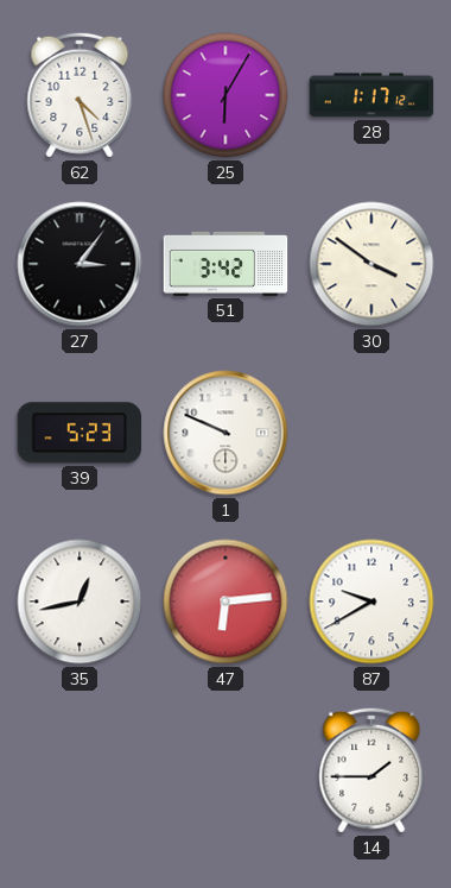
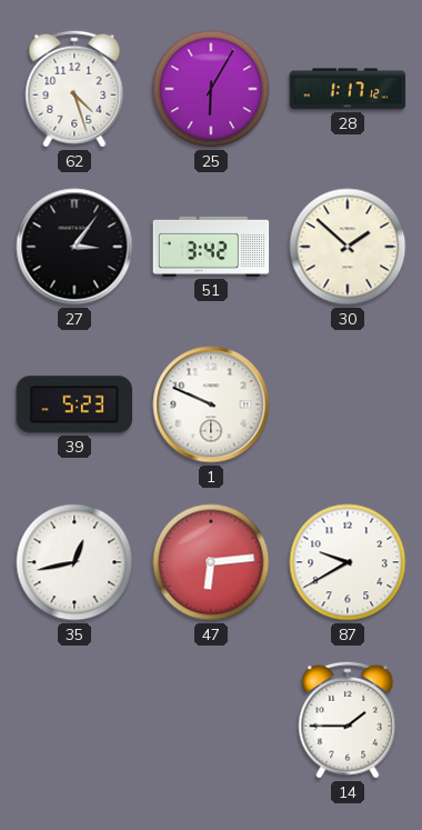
30: 3:51 -> 1:52 (348, 247)
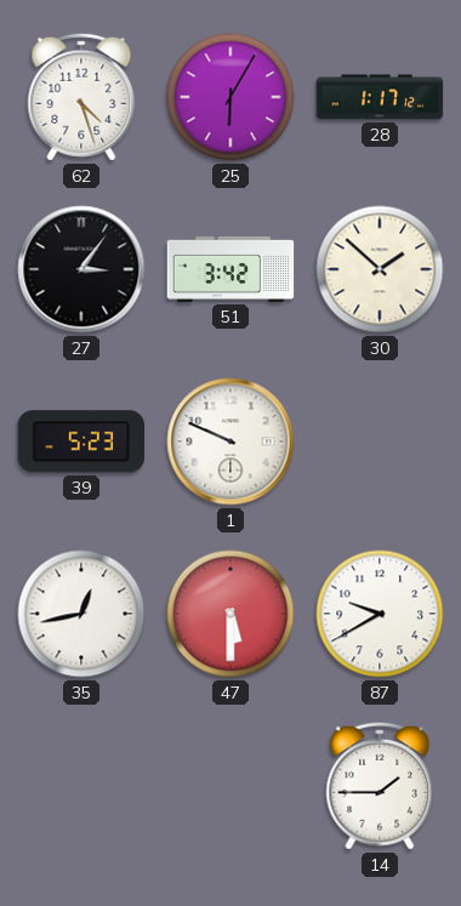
47: 6:14 -> 5:30 (231, 614)
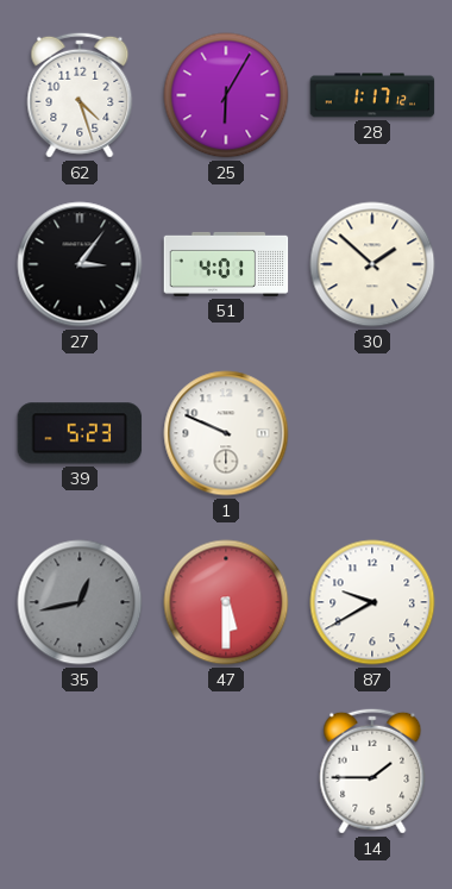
51: 3:42 -> 4:01 (226, 264)
35 dial: white -> grey (80, 602)
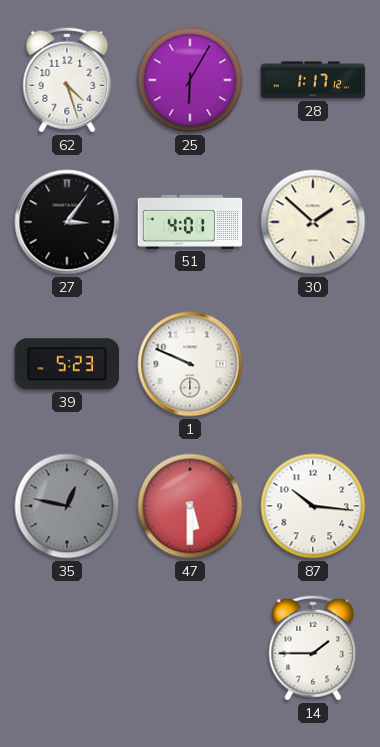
35: 12:43 -> 12:47 (67, 506)
87: 9:40 -> 10:16 (313, 506)
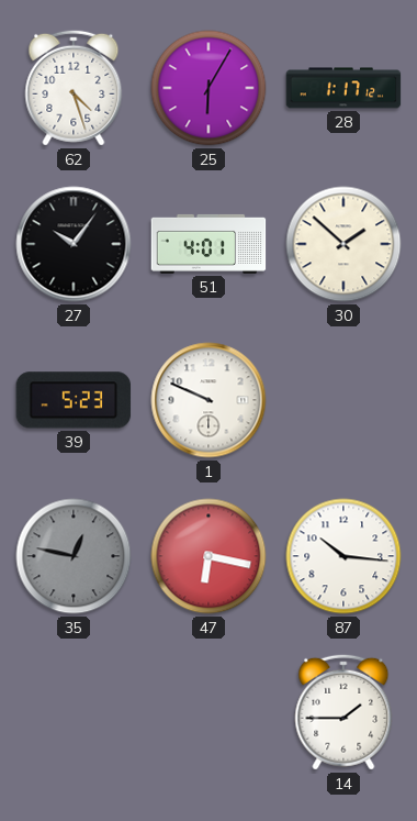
27: 3:06 -> 10:06 (74, 244)
47: 5:30 -> 6:17 (208, 556)
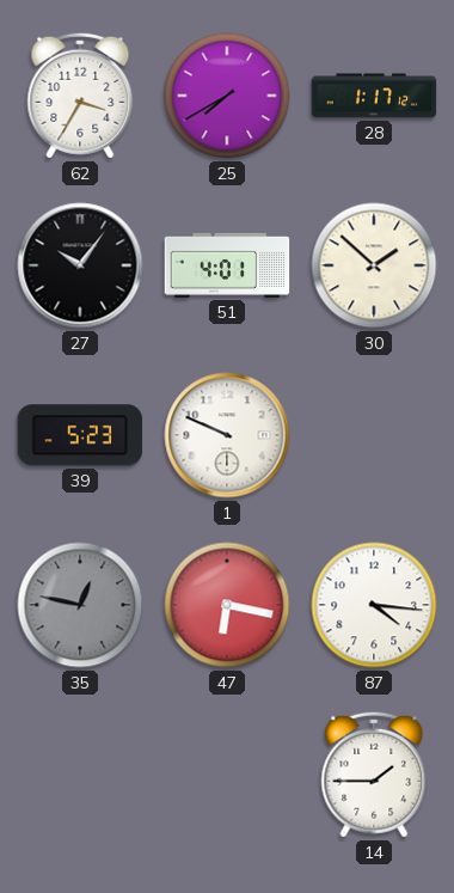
62: 4:27 -> 3:35 (80, 96)
25: 6:05 -> 7:40 (227, 96)
87: 10:16 -> 4:16 (374, 605)
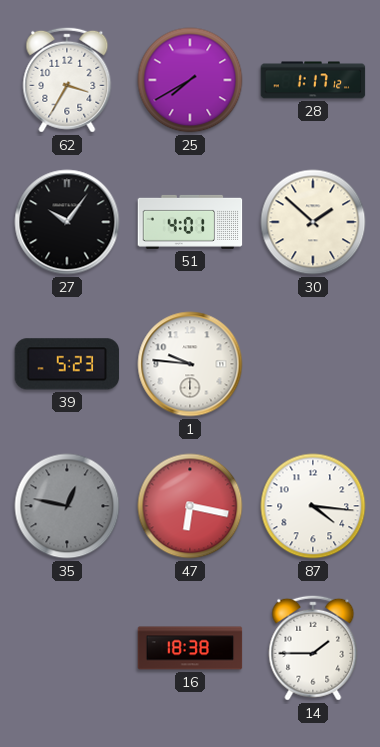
1: 9:49 -> 9:46 (190, 364)
16: none -> 18:38 (190, 648)
